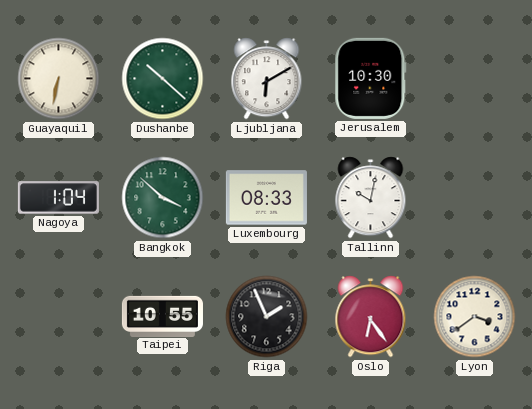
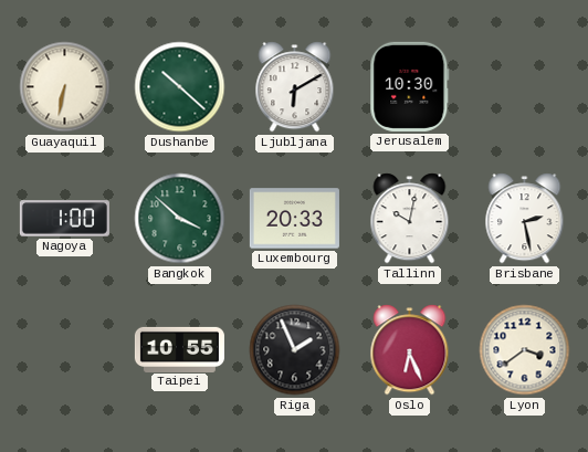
Nagoya: 1:04 -> 1:00 (64, 219)
Luxembourg: 08:33 -> 20:33 (294, 219)
Brisbane: none -> 2:28 (525, 219)
Oslo: 6:24 -> 6:26 (410, 350)
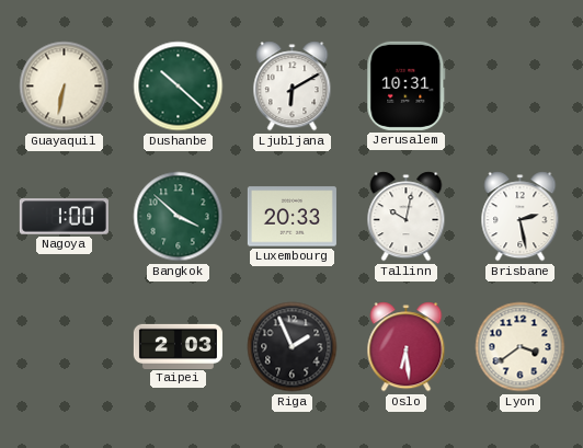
Jerusalem: 10:30 -> 10:31 (407, 85)
Taipei: 10:55 -> 2:03 (178, 346)
Oslo: 6:26 -> 6:29 (407, 347)
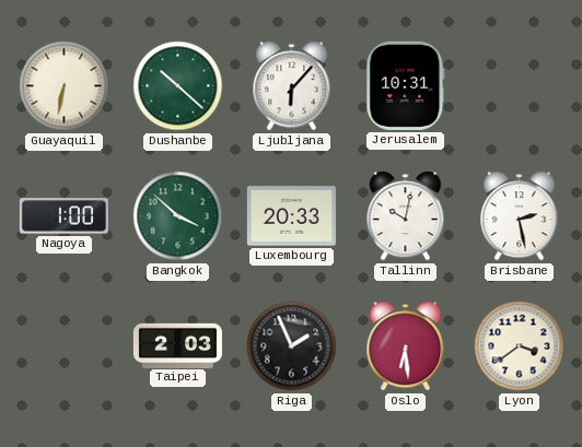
Ljubljana: 6:10 -> 6:07 (292, 86)
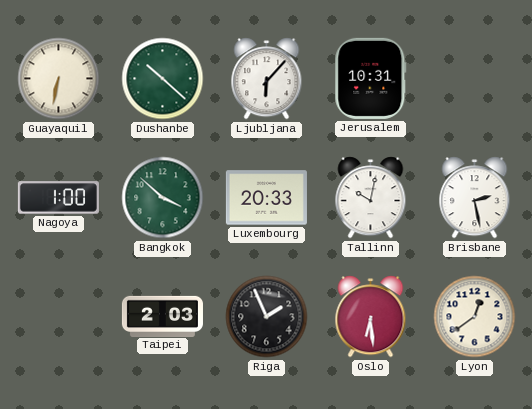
Lyon: 3:39 -> 12:39 (475, 317)
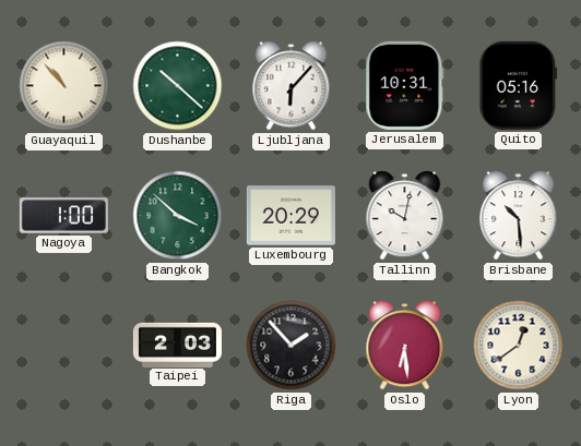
Guayaquil: 6:32 -> 10:53 (64, 86)
Quito: none -> 05:16 (519, 85)
Luxembourg: 20:33 -> 20:29 (290, 216)
Brisbane: 2:28 -> 10:29 (519, 216)
Riga: 1:56 -> 1:53 (292, 346)
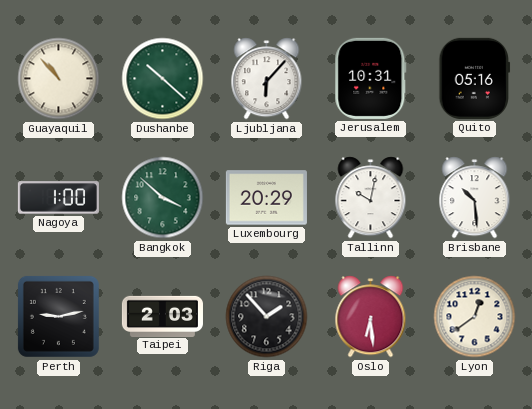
Perth: none -> 9:13 (58, 316)
